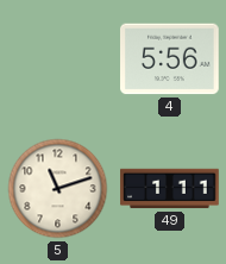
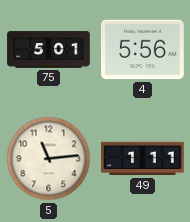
75: none -> 5:01 (49, 50)
5: 11:12 -> 11:14 (49, 159)
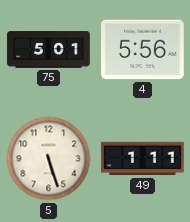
5: 11:14 -> 5:27 (49, 159)
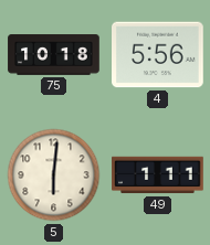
75: 5:01 -> 10:18 (54, 55)
5: 5:27 -> 6:01 (54, 175)
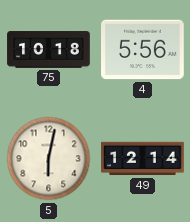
5: 6:01 -> 6:02 (49, 159)
49: 1:11 -> 12:14 (143, 159)
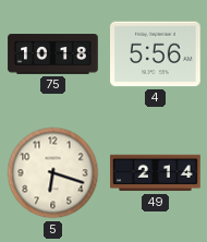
5: 6:02 -> 6:18 (53, 173)
49: 12:14 -> 2:14 (156, 173)
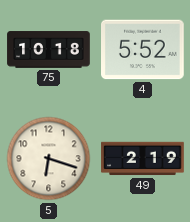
4: 5:56 -> 5:52 (143, 50)
49: 2:14 -> 2:19 (143, 159)
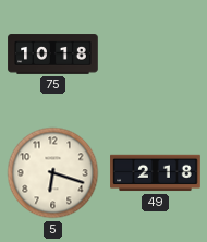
4: 5:52 -> none (143, 50)
49: 2:19 -> 2:18 (156, 173)
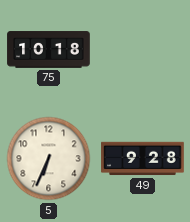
5: 6:18 -> 6:34 (49, 159)
49: 2:18 -> 9:28 (143, 159)
